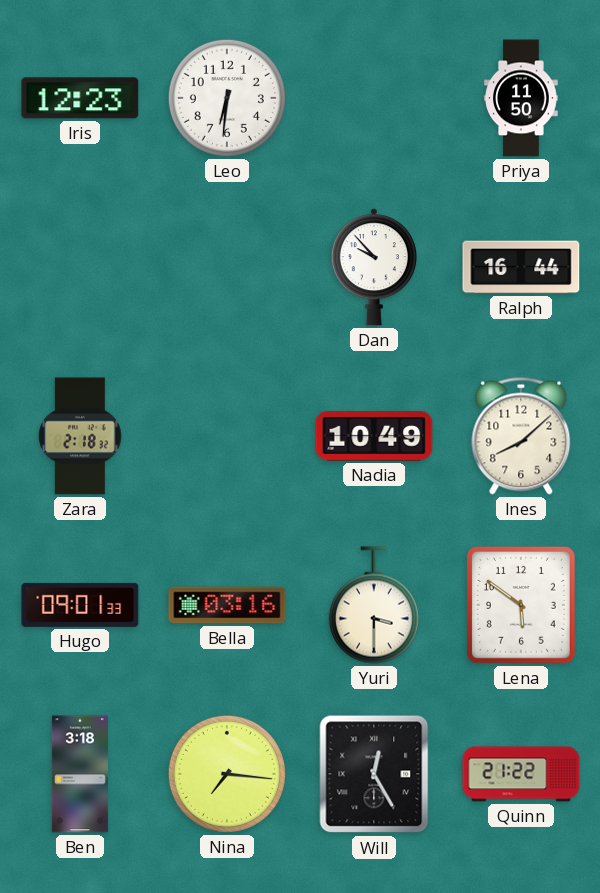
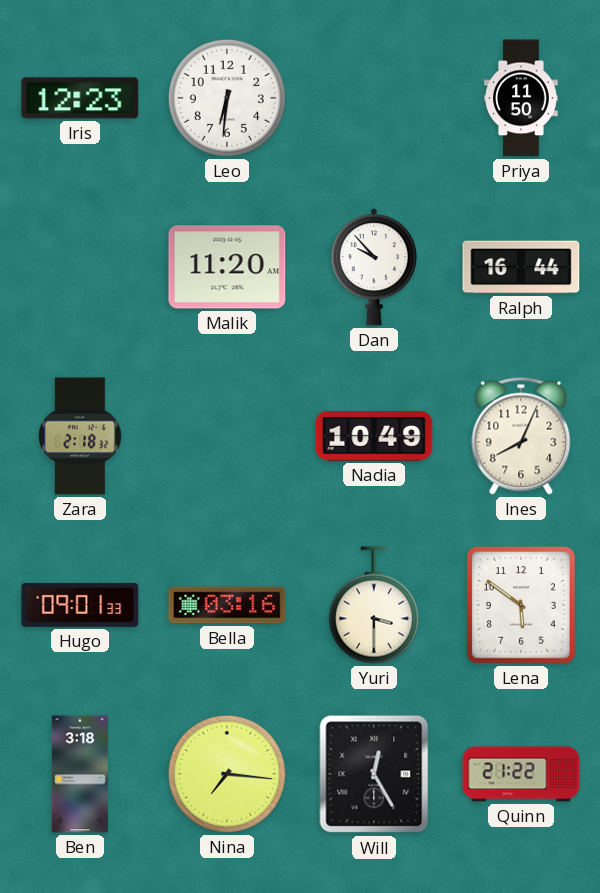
Malik: none -> 11:20 (227, 267)
Ines: 8:08 -> 8:04 (521, 436)
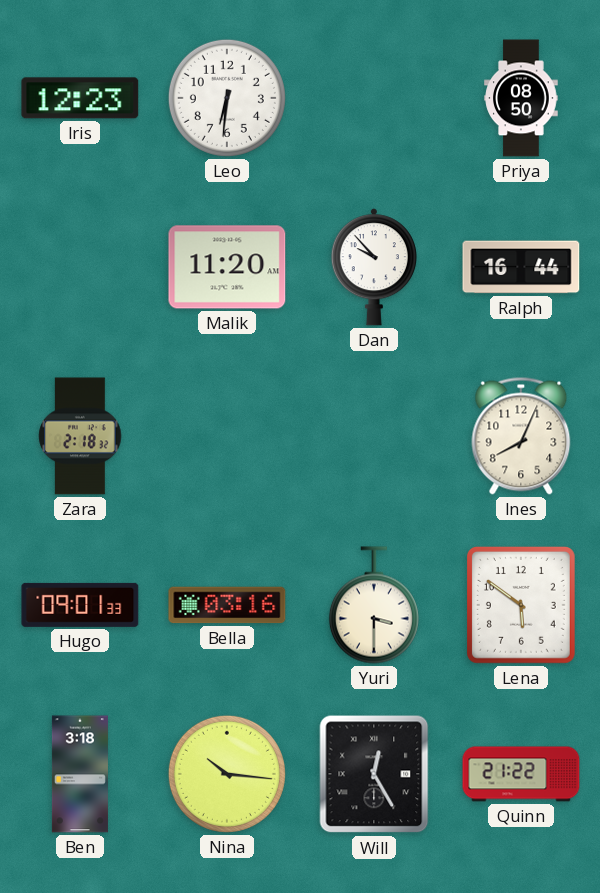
Priya: 11:50 -> 08:50 (521, 98)
Nadia: 10:49 -> none (374, 436)
Nina: 7:16 -> 10:16 (227, 774)
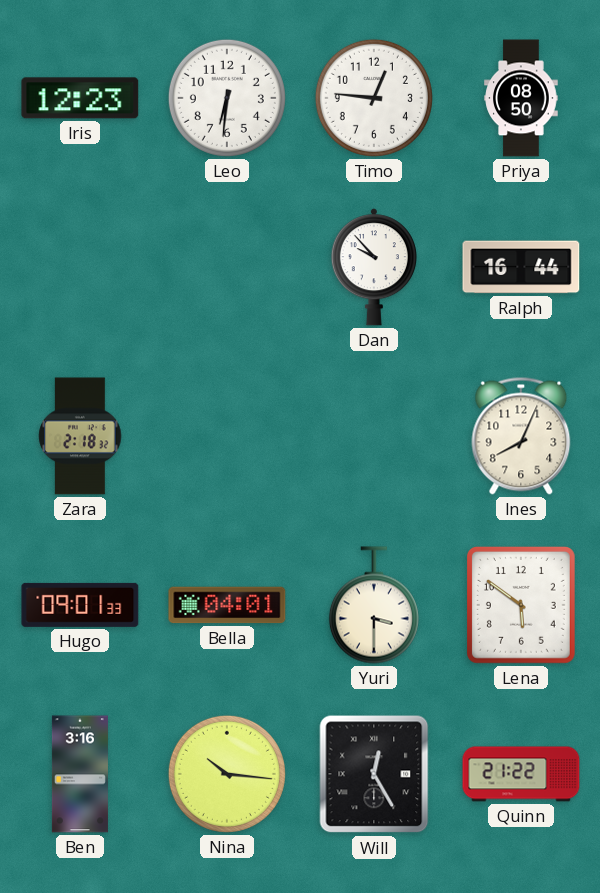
Timo: none -> 12:46 (374, 98)
Malik: 11:20 -> none (227, 267)
Bella: 03:16 -> 04:01 (227, 605)
Ben: 3:18 -> 3:16 (80, 774)
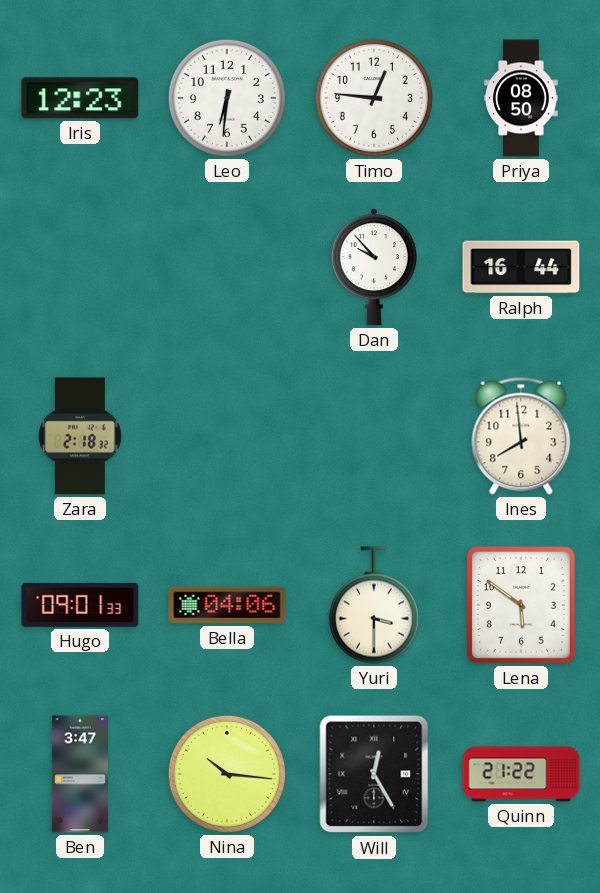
Ines: 8:04 -> 7:59 (521, 436)
Bella: 04:01 -> 04:06 (227, 605)
Ben: 3:16 -> 3:47 (80, 774)
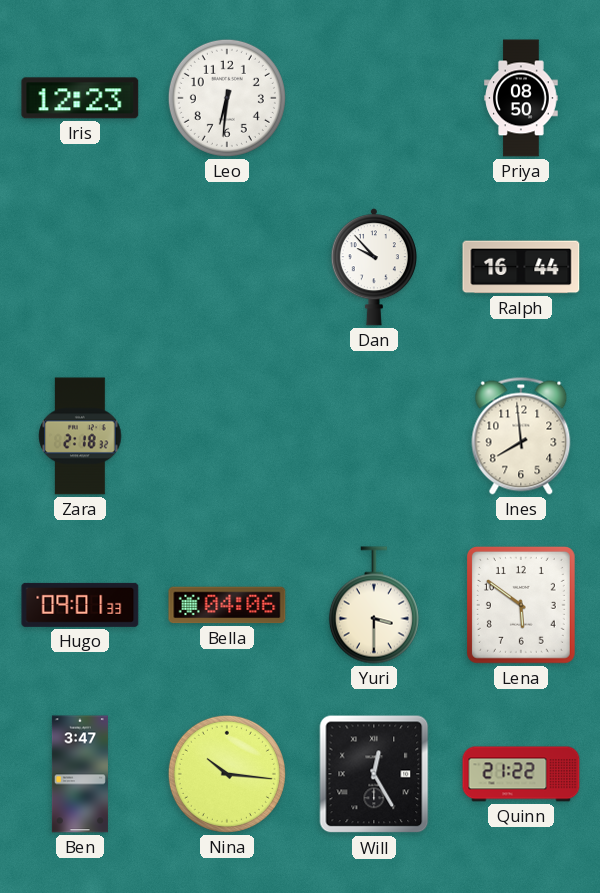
Timo: 12:46 -> none (374, 98)
